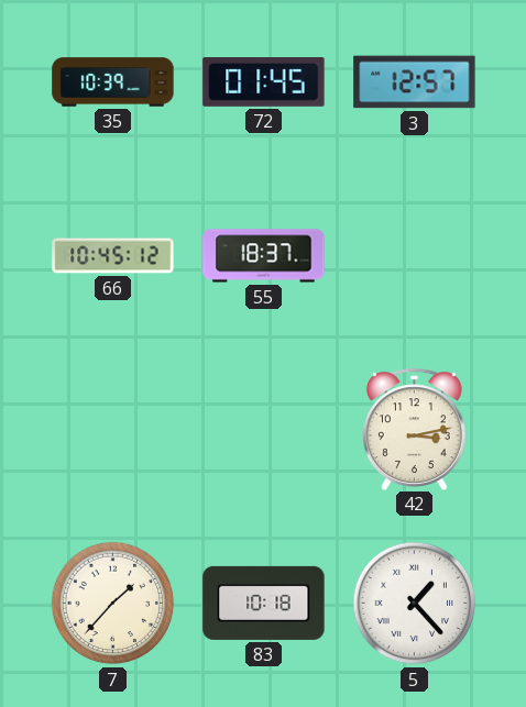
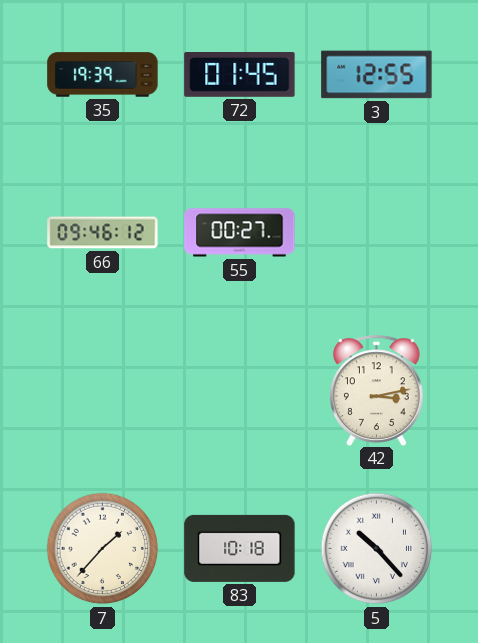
35: 10:39 -> 19:39 (103, 75)
3: 12:57 -> 12:55 (377, 75)
66: 10:45 -> 09:46 (103, 233)
55: 18:37 -> 00:27 (240, 233)
5: 1:23 -> 10:23 (377, 549)
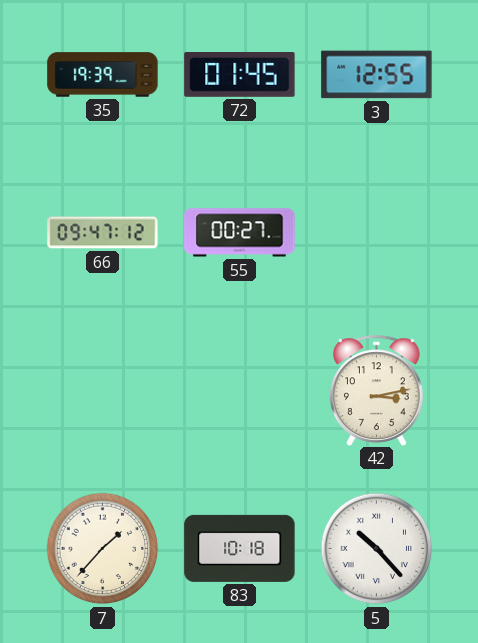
66: 09:46 -> 09:47 (103, 233)
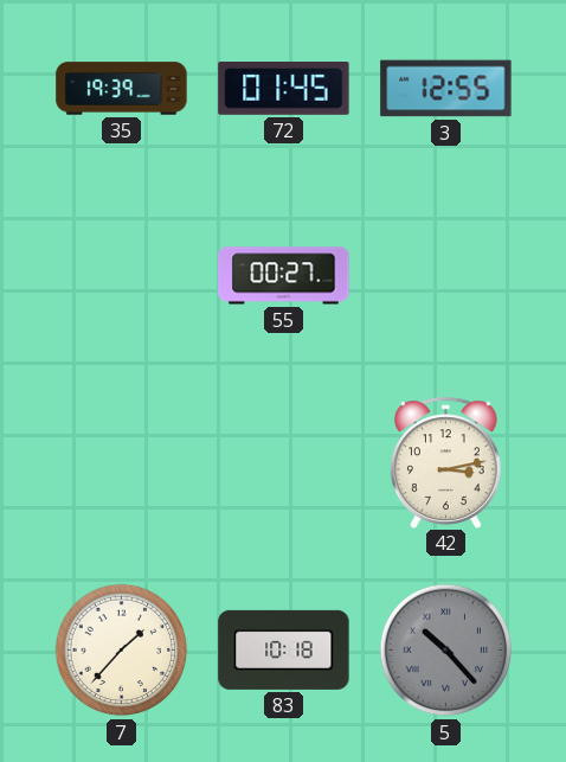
66: 09:47 -> none (103, 233)
5 dial: white -> grey (446, 651)
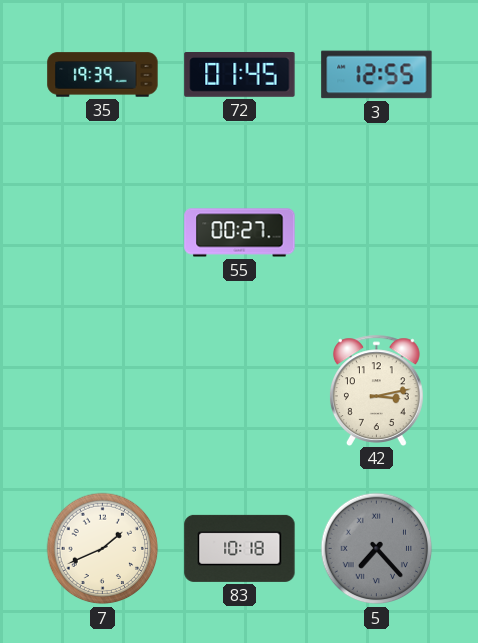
7: 1:37 -> 1:41 (103, 549)
5: 10:23 -> 7:23 (377, 549)
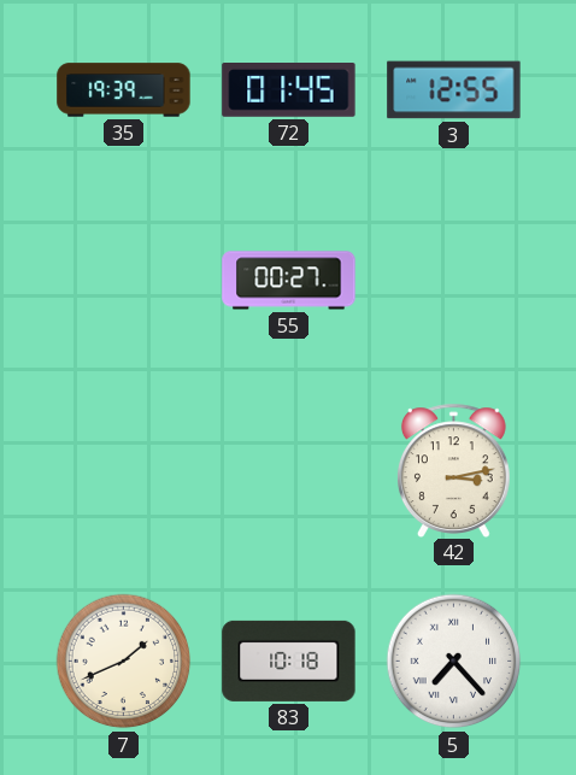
5 dial: grey -> white (454, 662)
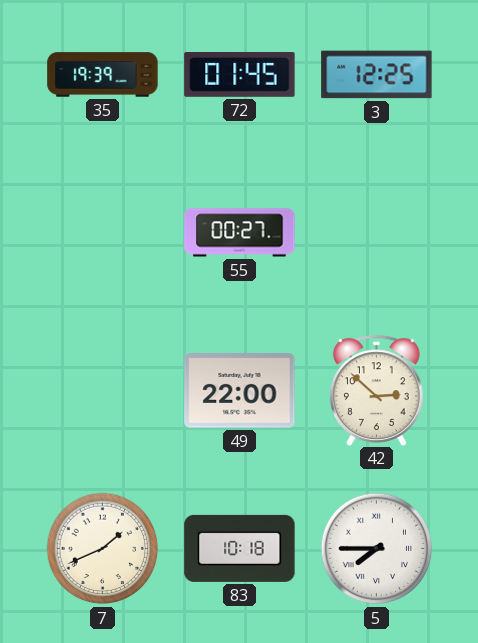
3: 12:55 -> 12:25 (377, 75)
49: none -> 22:00 (240, 391)
42: 3:13 -> 2:52 (376, 390)
5: 7:23 -> 7:45 (377, 549)
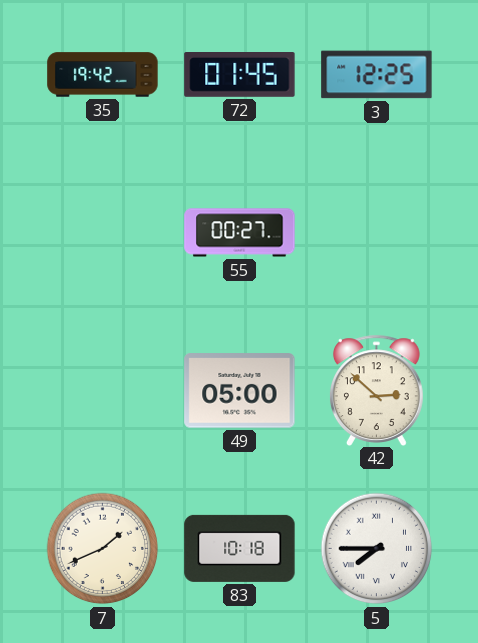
35: 19:39 -> 19:42 (103, 75)
49: 22:00 -> 05:00 (240, 391)
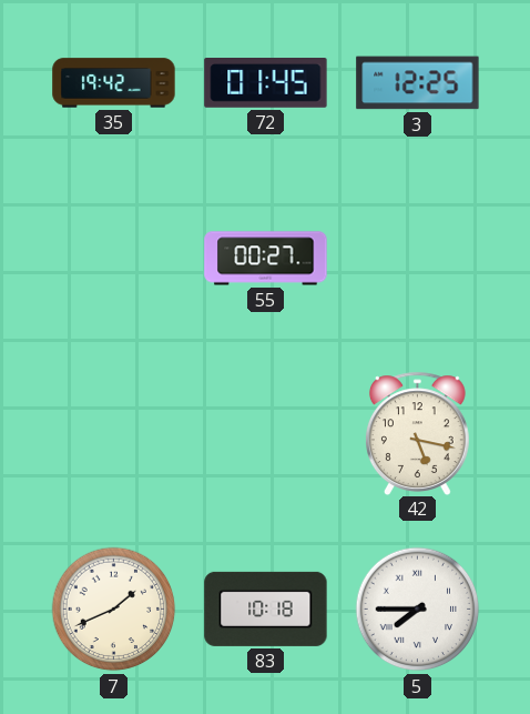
49: 05:00 -> none (240, 391)
42: 2:52 -> 5:17 (417, 433)
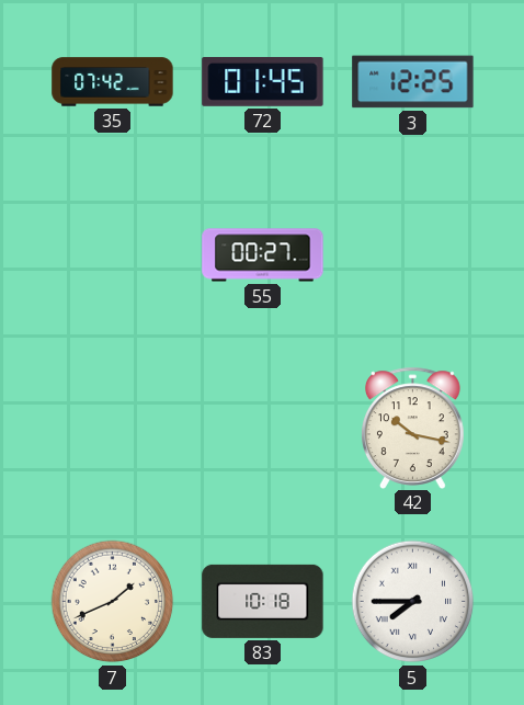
35: 19:42 -> 07:42 (113, 82)
42: 5:17 -> 10:17 (412, 428)
